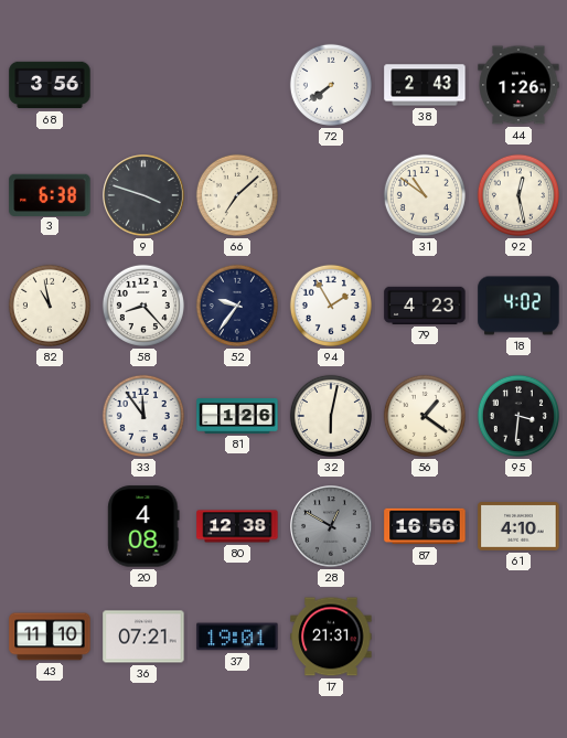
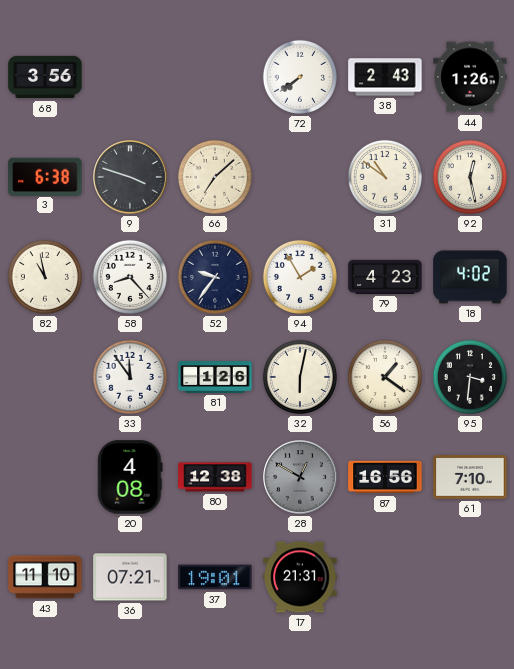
61: 4:10 -> 7:10 (470, 477)
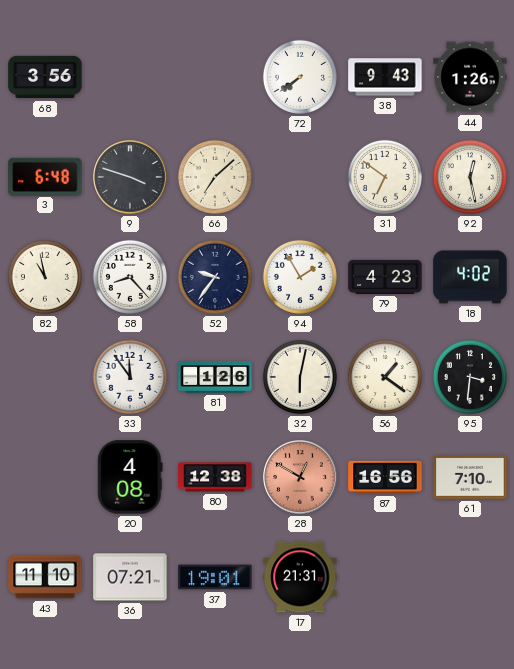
38: 2:43 -> 9:43 (385, 77)
3: 6:38 -> 6:48 (45, 176)
31: 10:51 -> 6:51 (385, 177)
28 dial: grey -> salmon (300, 477)
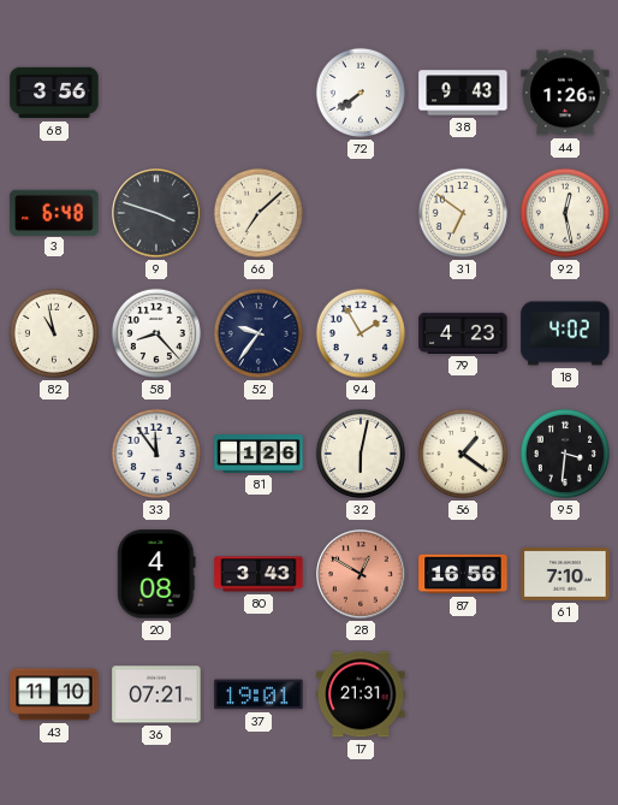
80: 12:38 -> 3:43 (259, 574)
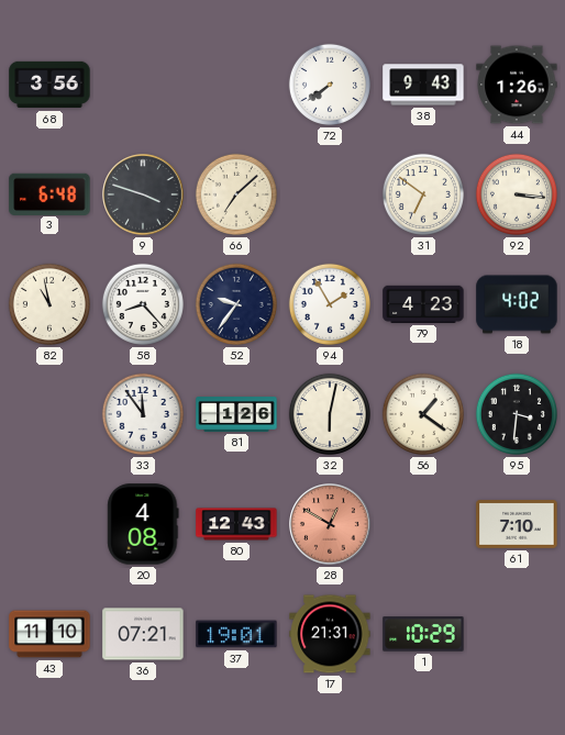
92: 12:28 -> 3:16 (517, 194)
80: 3:43 -> 12:43 (236, 524)
87: 16:56 -> none (463, 574)
1: none -> 10:29 (423, 634)
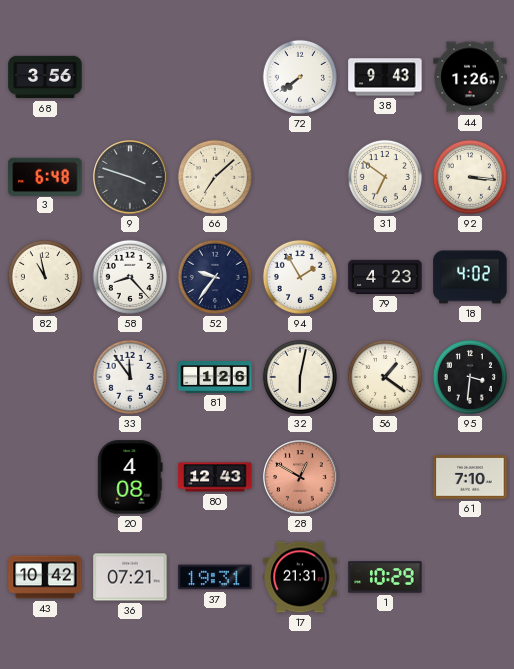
43: 11:10 -> 10:42 (45, 577)
37: 19:01 -> 19:31 (215, 577)
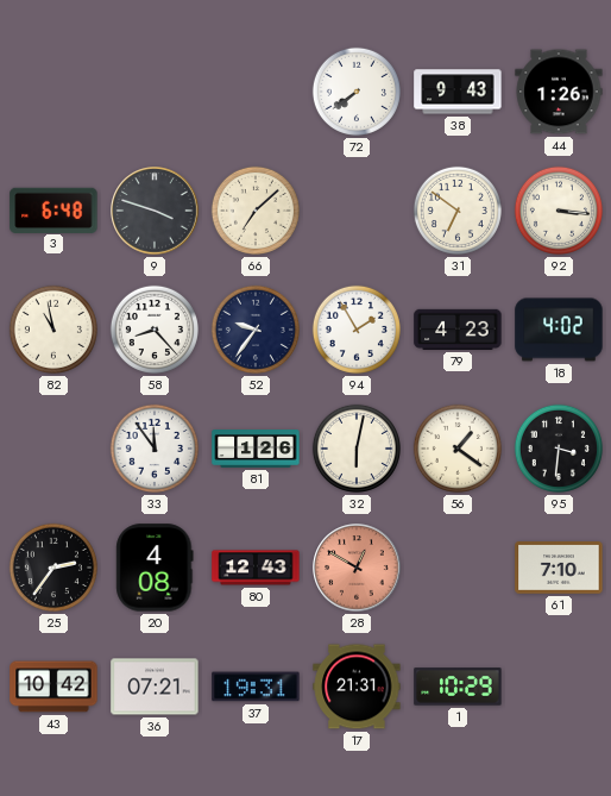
68: 3:56 -> none (45, 77)
25: none -> 2:36 (53, 568)
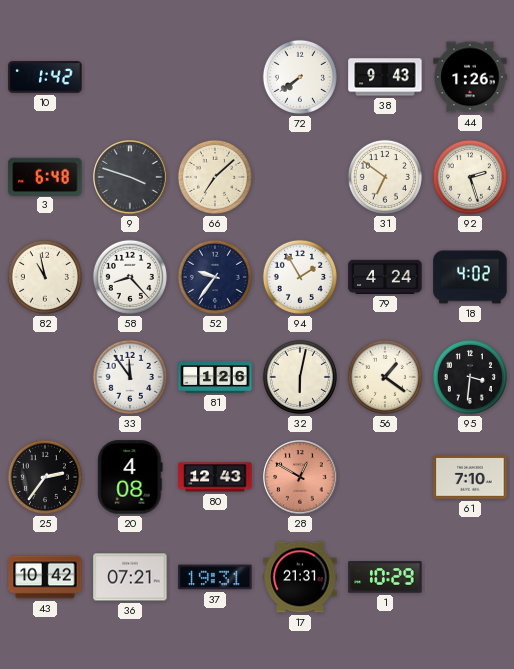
10: none -> 1:42 (45, 77)
92: 3:16 -> 2:27 (470, 177)
79: 4:23 -> 4:24 (385, 277)
